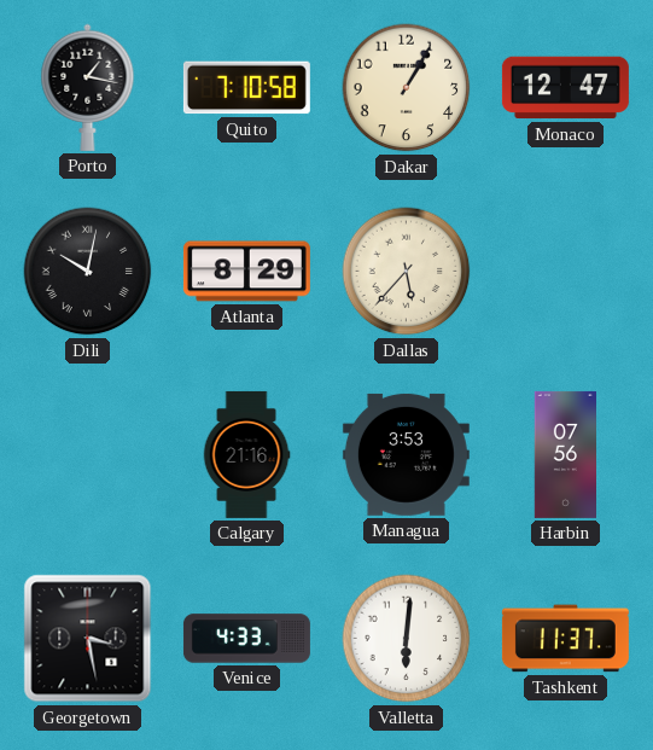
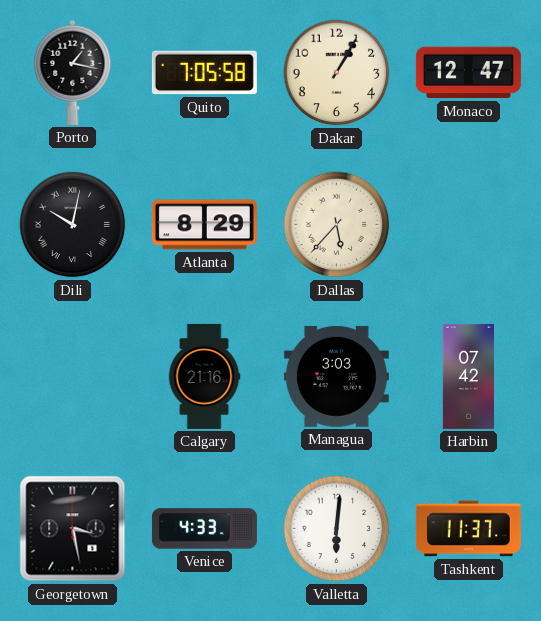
Quito: 7:10 -> 7:05 (204, 73)
Managua: 3:53 -> 3:03 (336, 376)
Harbin: 07:56 -> 07:42 (469, 376)
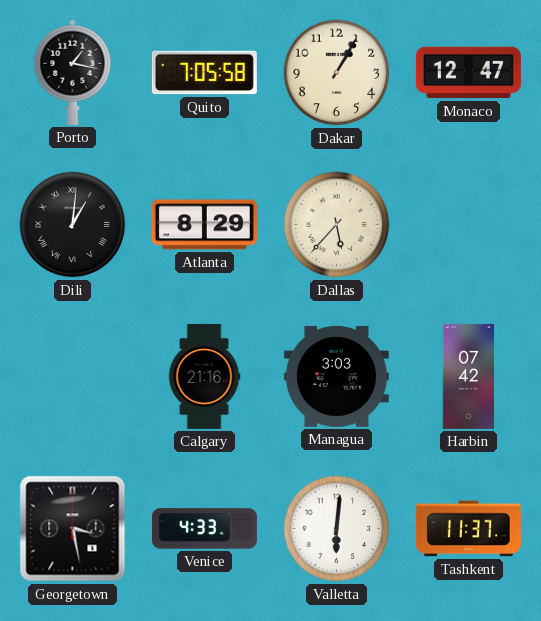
Dili: 10:02 -> 1:01 (73, 225)
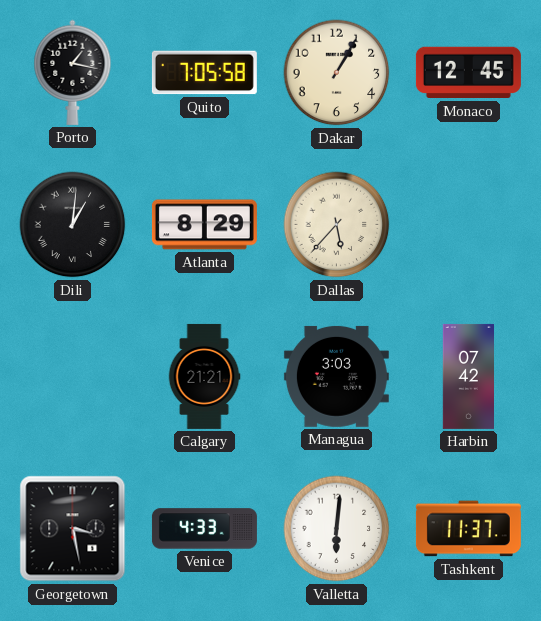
Monaco: 12:47 -> 12:45 (468, 73)
Calgary: 21:16 -> 21:21 (204, 376)
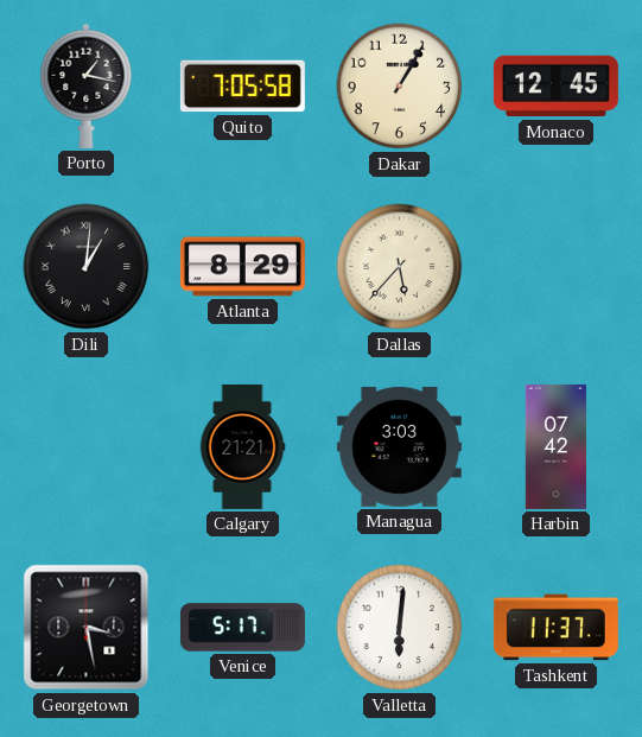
Venice: 4:33 -> 5:17 (242, 628)
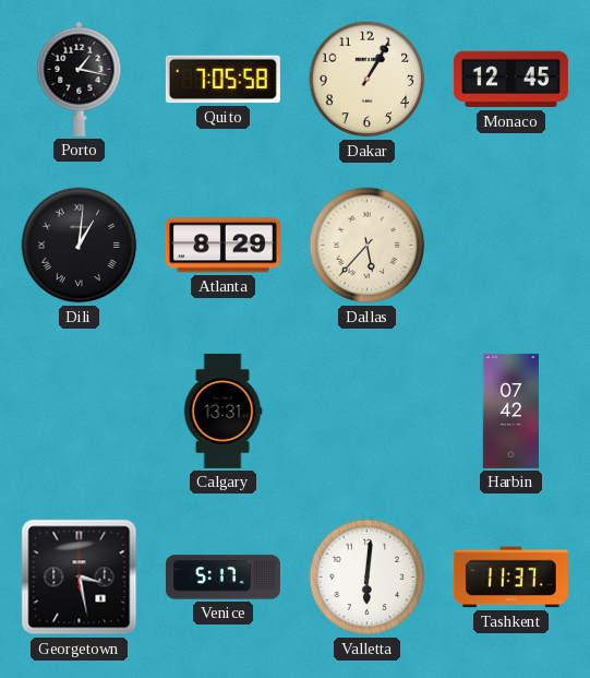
Calgary: 21:21 -> 13:31 (222, 411)
Managua: 3:03 -> none (399, 446)
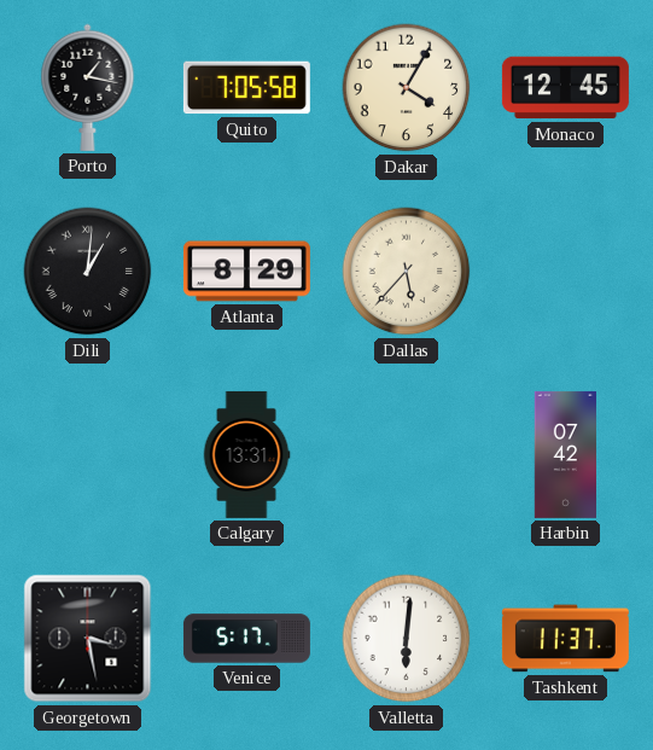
Dakar: 1:05 -> 4:05 (407, 88)
